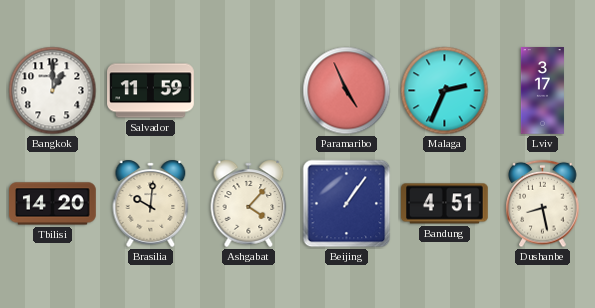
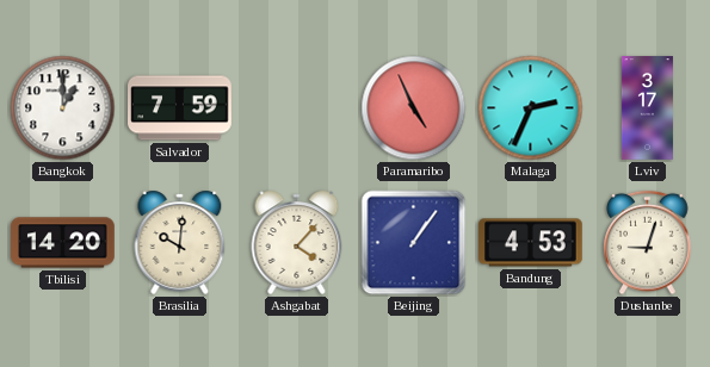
Salvador: 11:59 -> 7:59 (180, 108)
Bandung: 4:51 -> 4:53 (531, 243)
Dushanbe: 8:28 -> 9:03 (648, 243)
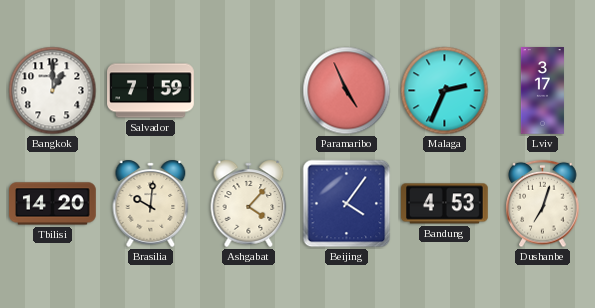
Beijing: 1:06 -> 4:06 (347, 204)
Dushanbe: 9:03 -> 7:03 (543, 204)
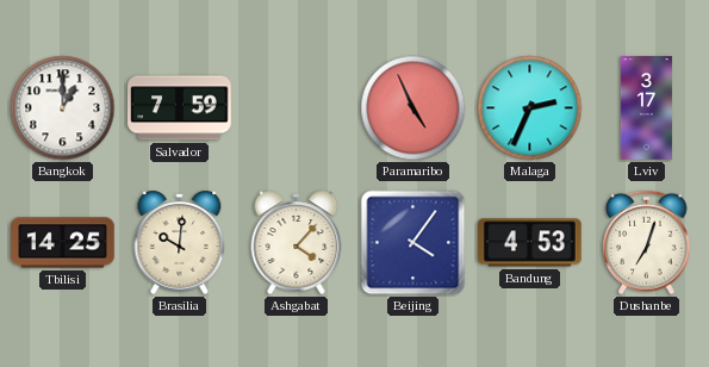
Tbilisi: 14:20 -> 14:25 (63, 243)
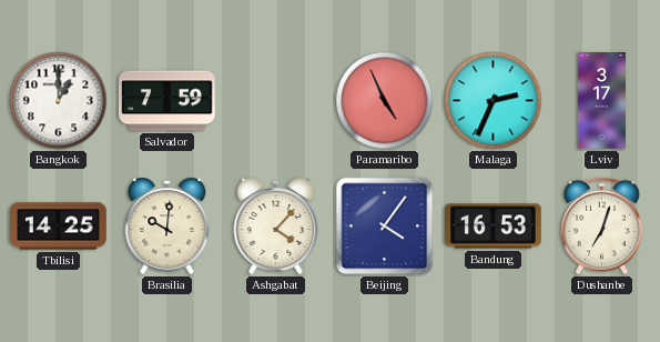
Bandung: 4:53 -> 16:53 (494, 227)
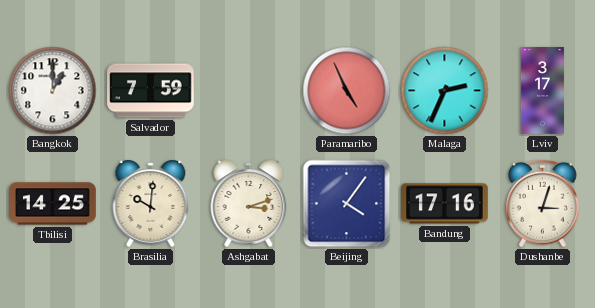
Ashgabat: 4:07 -> 3:12 (249, 203)
Bandung: 16:53 -> 17:16 (445, 204)
Dushanbe: 7:03 -> 3:03 (543, 204)
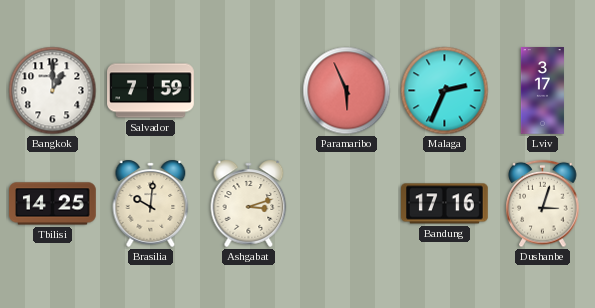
Paramaribo: 4:56 -> 5:56 (347, 91)
Beijing: 4:06 -> none (347, 204)
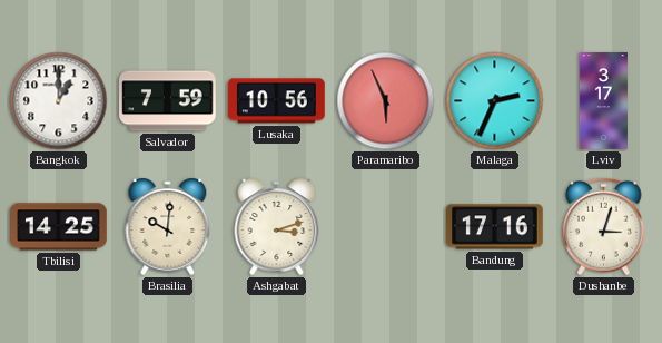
Lusaka: none -> 10:56 (277, 101)
